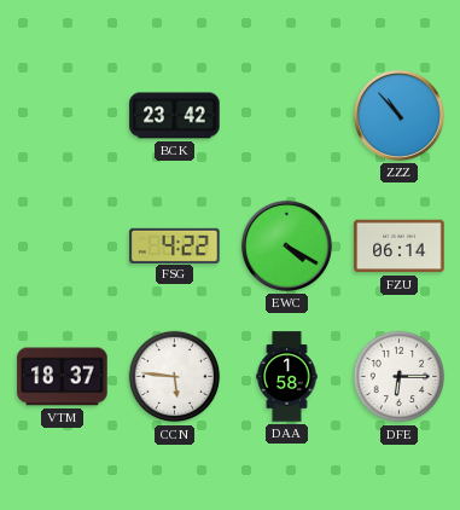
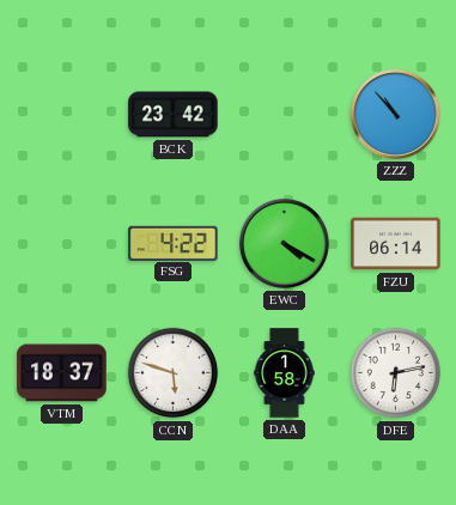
CCN: 5:46 -> 5:48 (174, 373)
DFE: 6:15 -> 6:13 (396, 373)
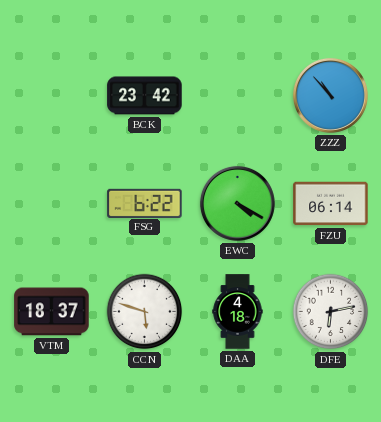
FSG: 4:22 -> 6:22 (145, 203)
DAA: 1:58 -> 4:18 (238, 312)
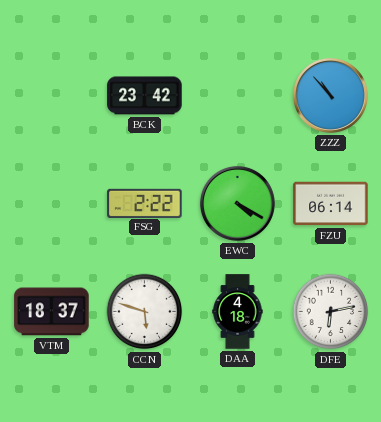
FSG: 6:22 -> 2:22 (145, 203)
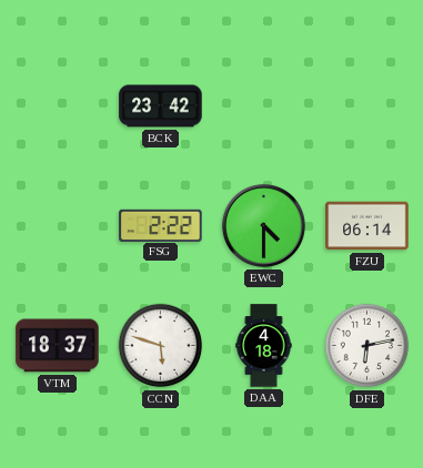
ZZZ: 10:53 -> none (330, 95)
EWC: 4:20 -> 4:30 (263, 225)
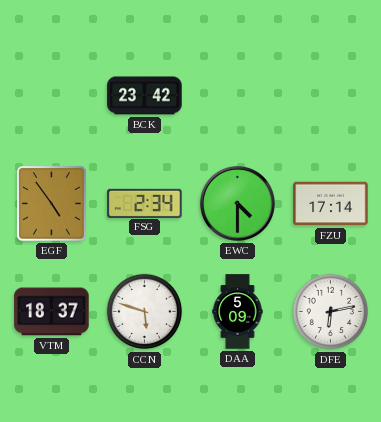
EGF: none -> 4:54 (52, 204)
FSG: 2:22 -> 2:34 (145, 203)
FZU: 06:14 -> 17:14 (331, 204)
DAA: 4:18 -> 5:09 (238, 312)
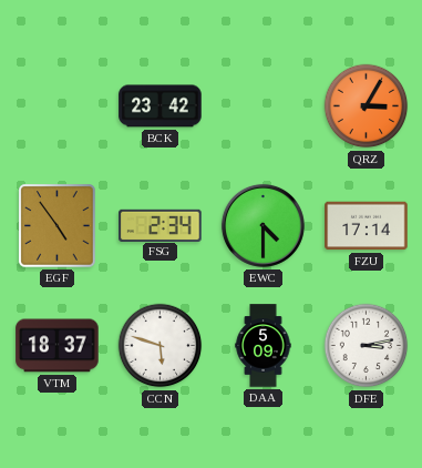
QRZ: none -> 3:05 (367, 106)
DFE: 6:13 -> 3:13 (367, 346)
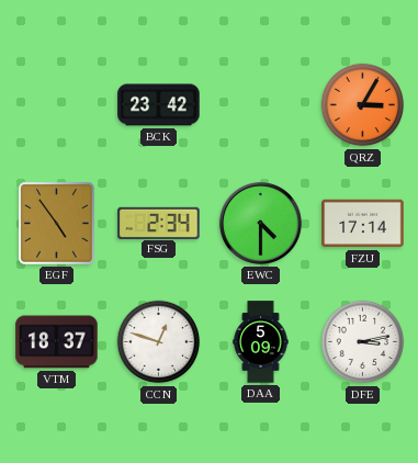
CCN: 5:48 -> 12:48 (159, 342)
